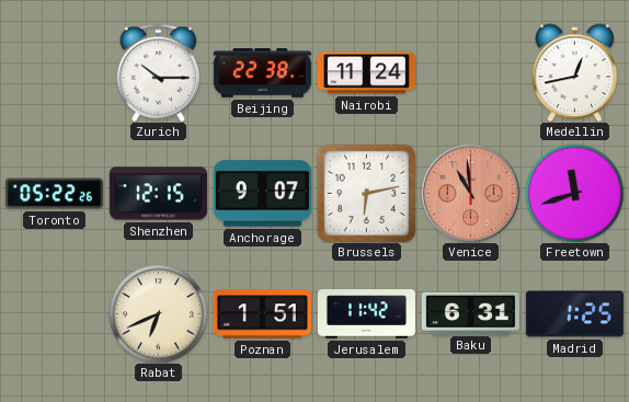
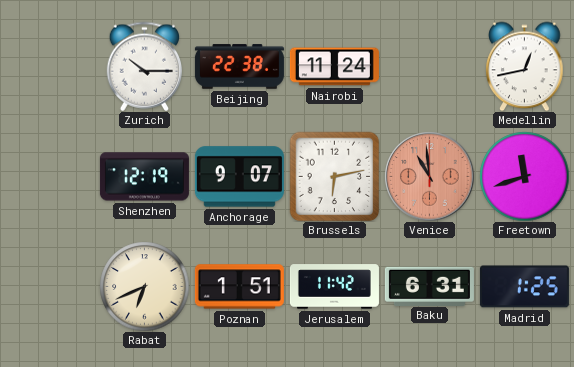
Toronto: 05:22 -> none (54, 194)
Shenzhen: 12:15 -> 12:19 (144, 177)
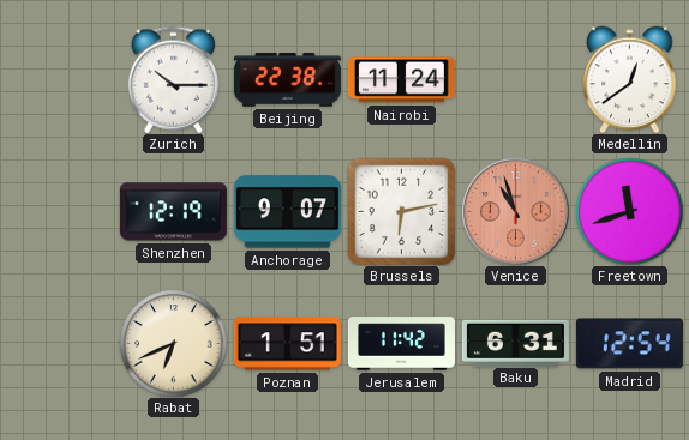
Medellin: 12:43 -> 12:39 (630, 79)
Venice: 10:59 -> 10:57 (515, 211)
Madrid: 1:25 -> 12:54 (629, 344)
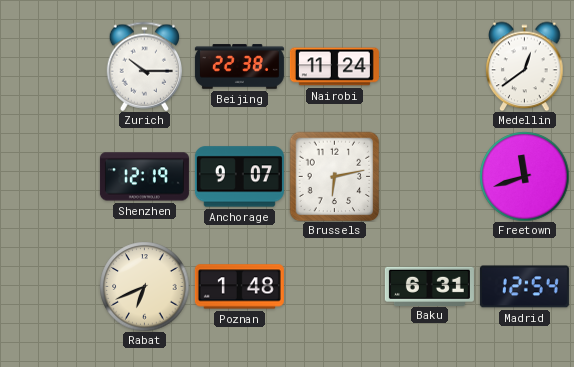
Venice: 10:57 -> none (515, 211)
Poznan: 1:51 -> 1:48 (239, 287)
Jerusalem: 11:42 -> none (401, 344)
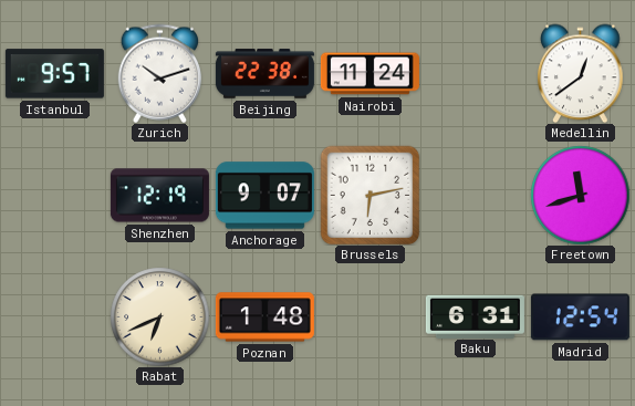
Istanbul: none -> 9:57 (54, 74)
Zurich: 10:15 -> 10:12 (159, 73)
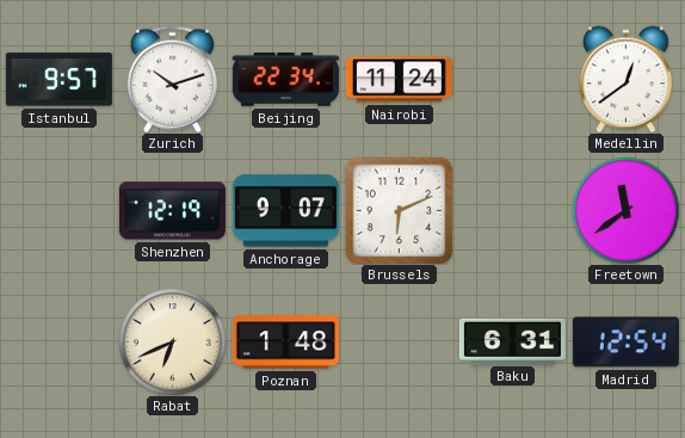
Beijing: 22:38 -> 22:34 (285, 80)
Brussels: 6:13 -> 6:11 (399, 210)
Freetown: 11:42 -> 11:39 (625, 210)
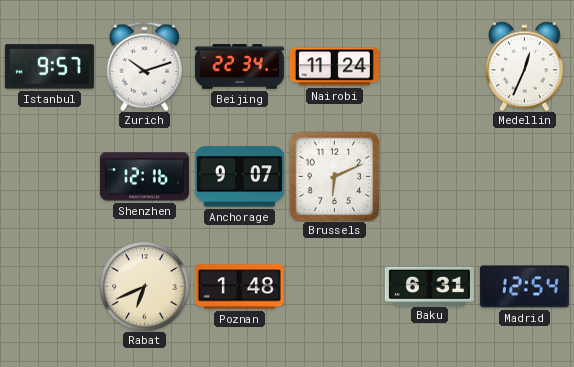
Medellin: 12:39 -> 12:34 (525, 66)
Shenzhen: 12:19 -> 12:16 (144, 177)
Freetown: 11:39 -> none (625, 210)
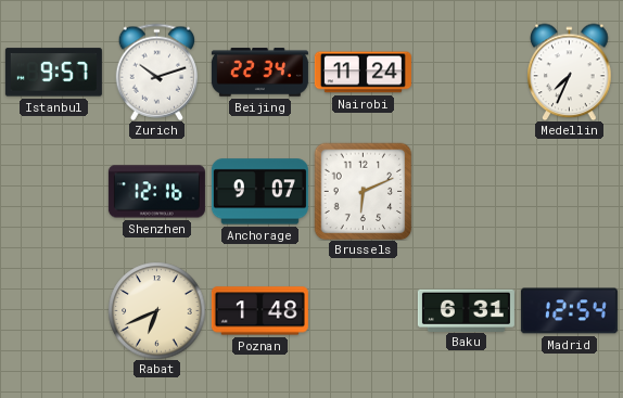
Medellin: 12:34 -> 7:34 (570, 72)
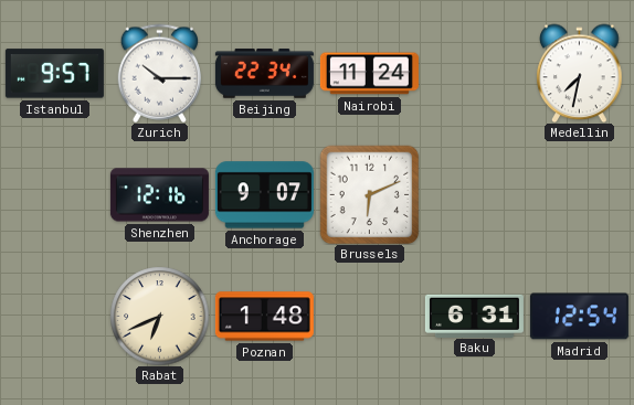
Zurich: 10:12 -> 10:15 (159, 73)
Medellin: 7:34 -> 7:32 (580, 73)
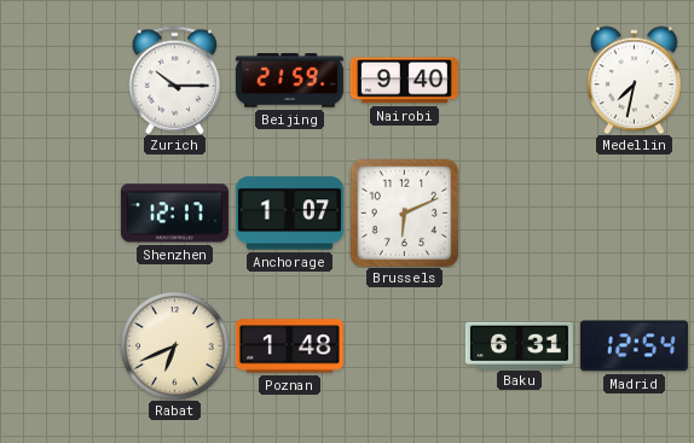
Istanbul: 9:57 -> none (54, 74)
Beijing: 22:34 -> 21:59 (289, 81)
Nairobi: 11:24 -> 9:40 (404, 81)
Shenzhen: 12:16 -> 12:17 (174, 214)
Anchorage: 9:07 -> 1:07 (289, 214)
